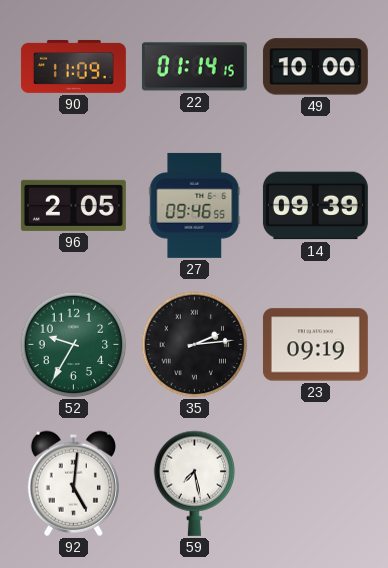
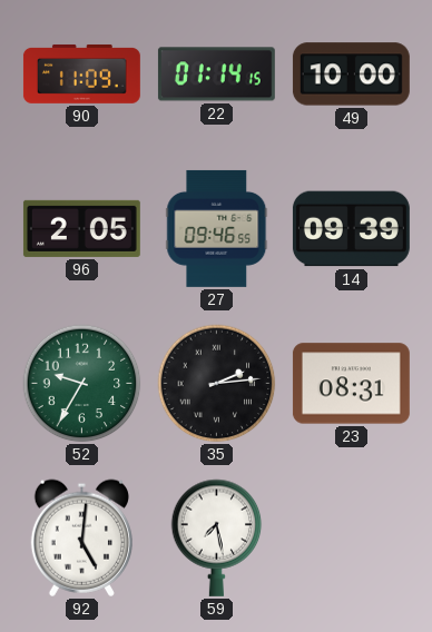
23: 09:19 -> 08:31 (351, 384)
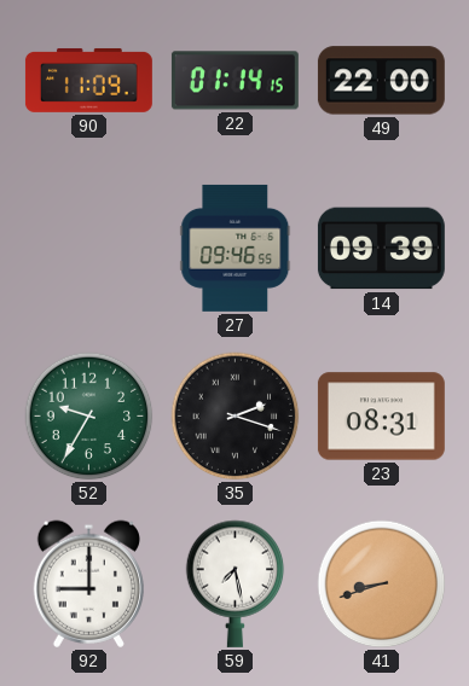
49: 10:00 -> 22:00 (381, 81)
96: 2:05 -> none (81, 228)
35: 2:14 -> 2:18 (236, 417)
92: 5:01 -> 9:00 (88, 583)
41: none -> 8:42 (382, 585)
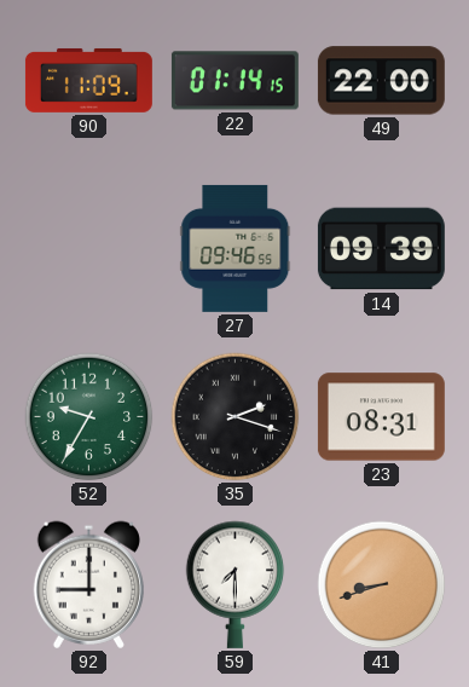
59: 7:28 -> 7:30 (236, 584)
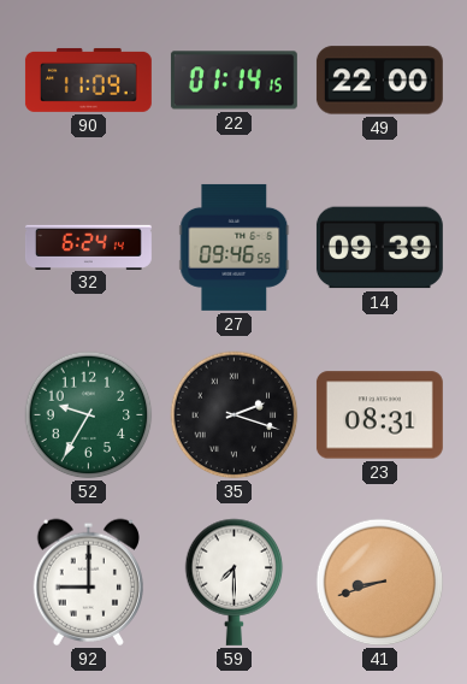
32: none -> 6:24 (88, 247)
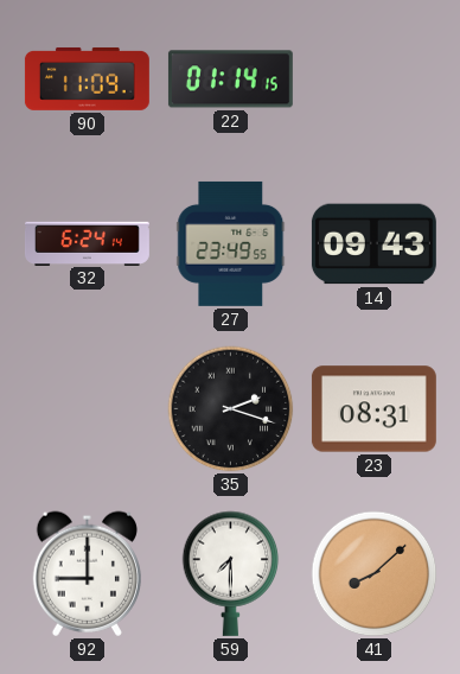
49: 22:00 -> none (379, 81)
27: 09:46 -> 23:49 (231, 243)
14: 09:39 -> 09:43 (373, 244)
52: 9:35 -> none (89, 415)
41: 8:42 -> 8:08 (375, 574)
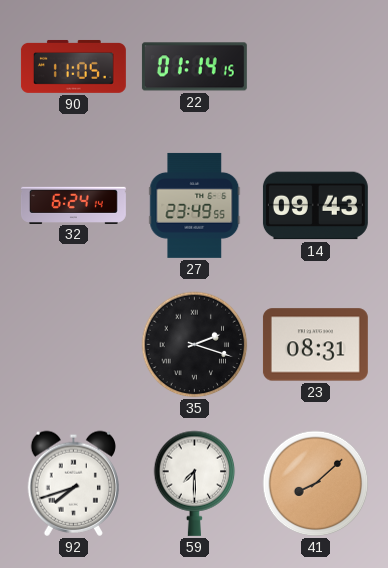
90: 11:09 -> 11:05 (73, 66)
92: 9:00 -> 7:42 (73, 483)
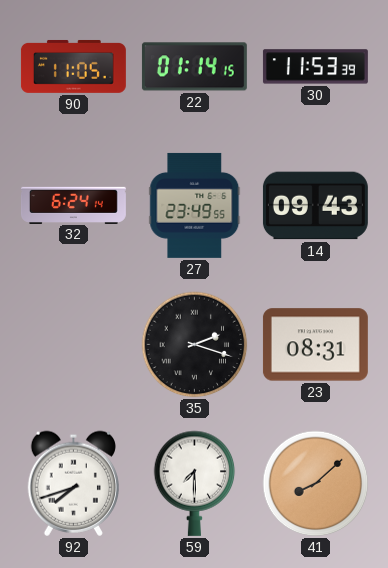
30: none -> 11:53 (315, 67)
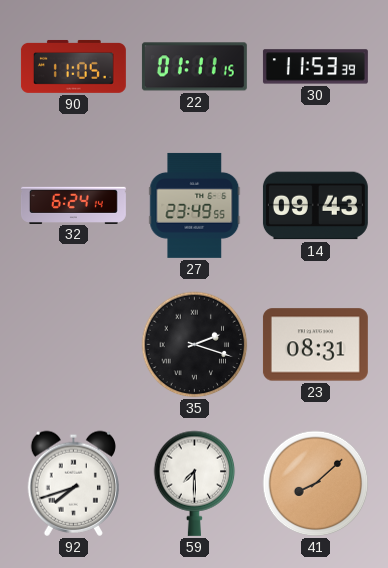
22: 01:14 -> 01:11 (194, 67)
